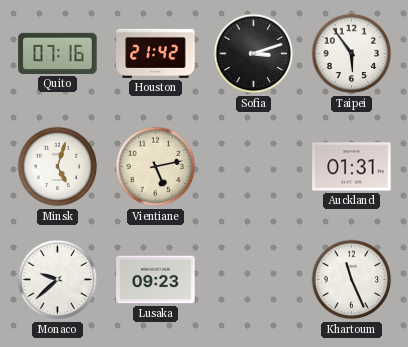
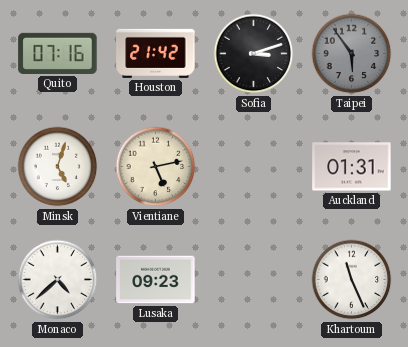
Taipei dial: white -> grey (352, 54)
Monaco: 9:38 -> 4:38 (58, 280)
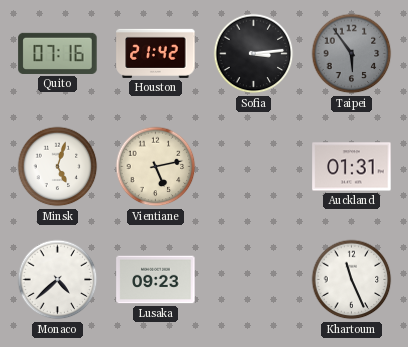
Sofia: 3:12 -> 3:14 (254, 54)
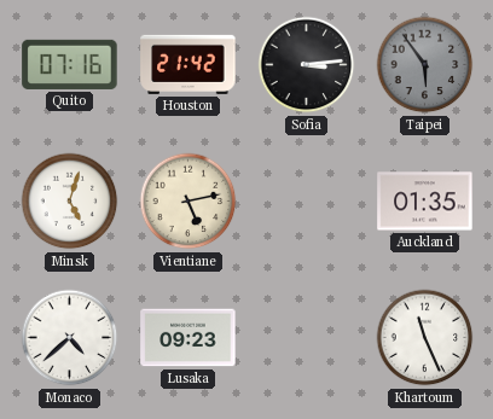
Auckland: 01:31 -> 01:35 (425, 202)
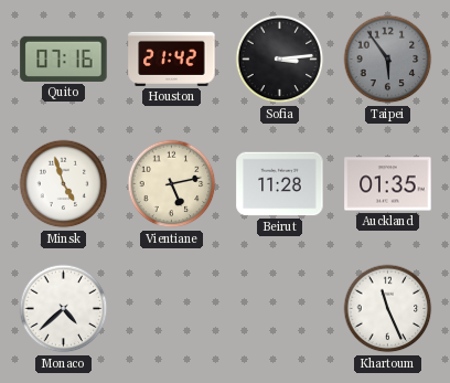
Minsk: 5:03 -> 4:57 (64, 184)
Beirut: none -> 11:28 (280, 184)
Lusaka: 09:23 -> none (188, 338)
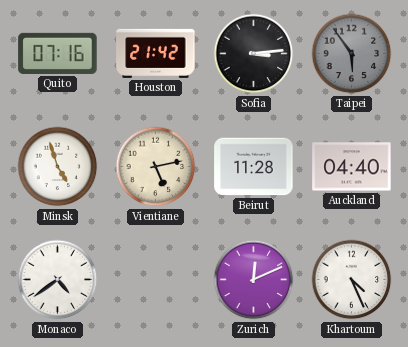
Auckland: 01:35 -> 04:40 (352, 167)
Monaco: 4:38 -> 4:39 (58, 280)
Zurich: none -> 12:11 (254, 280)
Khartoum: 11:26 -> 4:26 (352, 280)
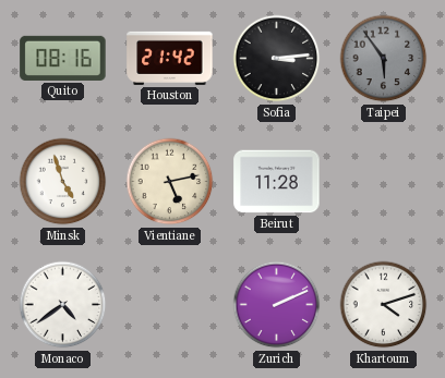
Quito: 07:16 -> 08:16 (63, 58)
Auckland: 04:40 -> none (352, 167)
Zurich: 12:11 -> 2:11 (277, 305)
Khartoum: 4:26 -> 4:12 (384, 305)
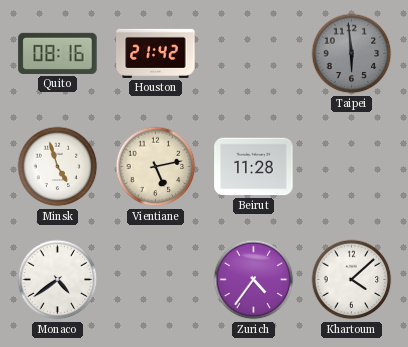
Sofia: 3:14 -> none (277, 59)
Taipei: 5:54 -> 5:59 (352, 54)
Zurich: 2:11 -> 4:36 (254, 280)
Khartoum: 4:12 -> 4:08 (352, 280)
